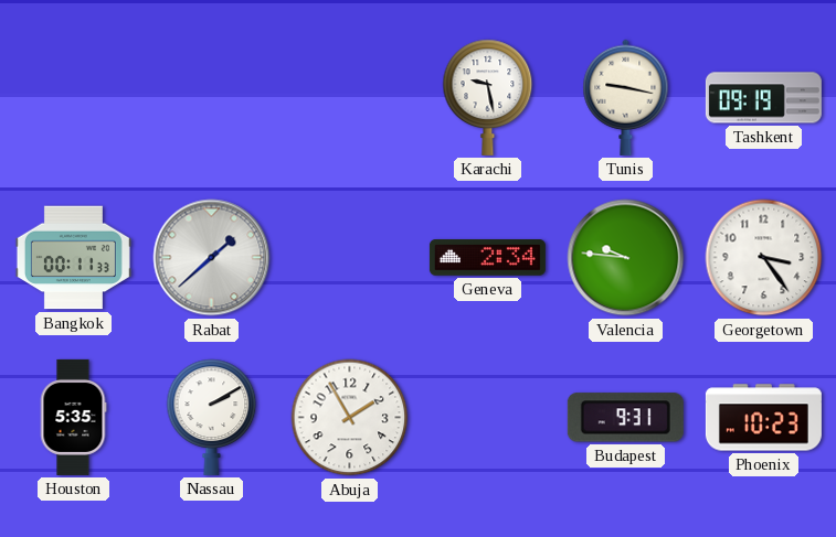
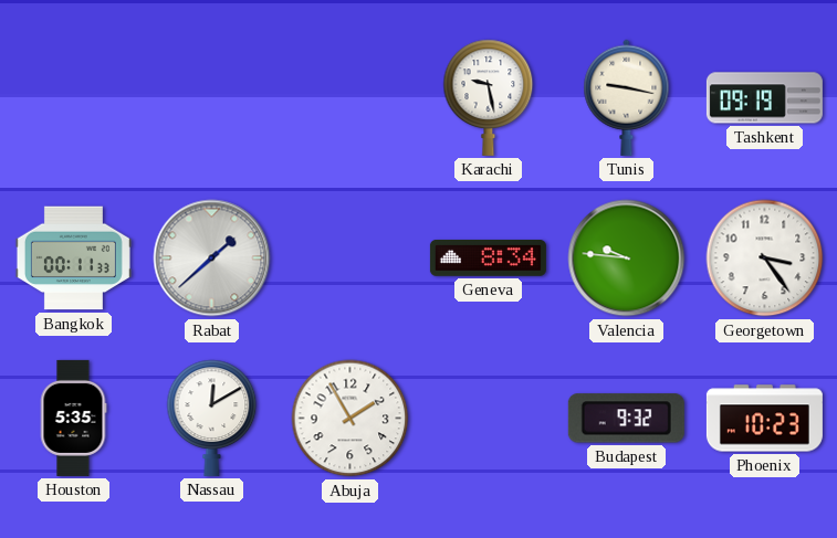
Geneva: 2:34 -> 8:34 (488, 259)
Nassau: 2:10 -> 12:10 (212, 418)
Budapest: 9:31 -> 9:32 (626, 419)
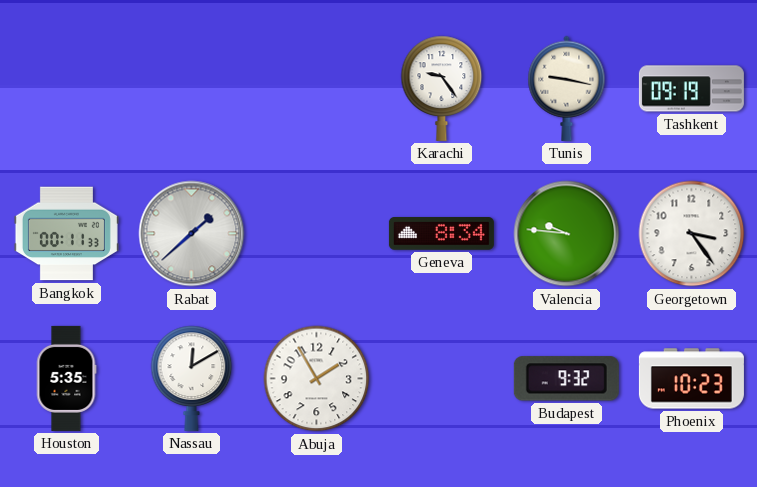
Karachi: 9:28 -> 9:24 (442, 88)
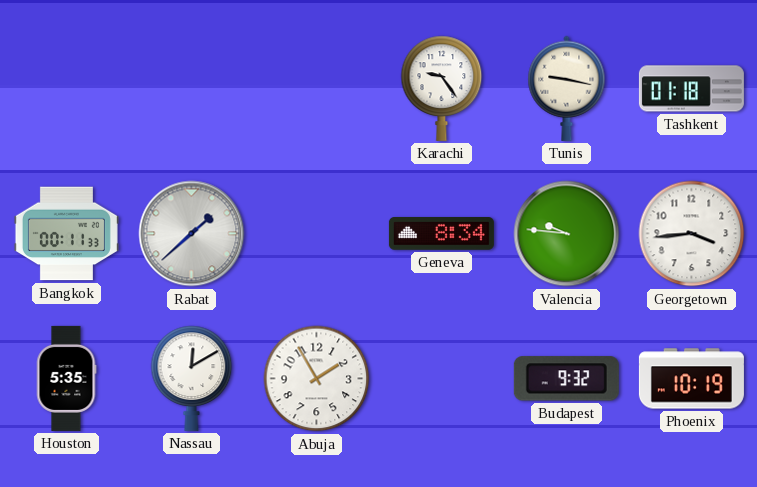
Tashkent: 09:19 -> 01:18 (691, 89)
Georgetown: 3:24 -> 3:44 (692, 234)
Phoenix: 10:23 -> 10:19 (691, 379)
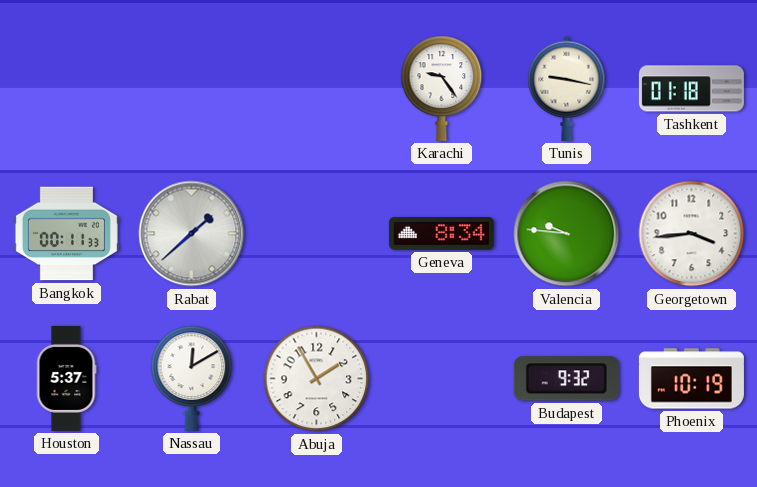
Houston: 5:35 -> 5:37 (66, 378)
